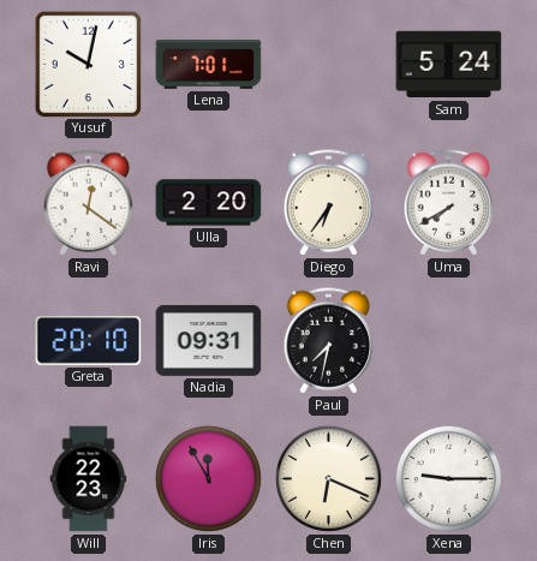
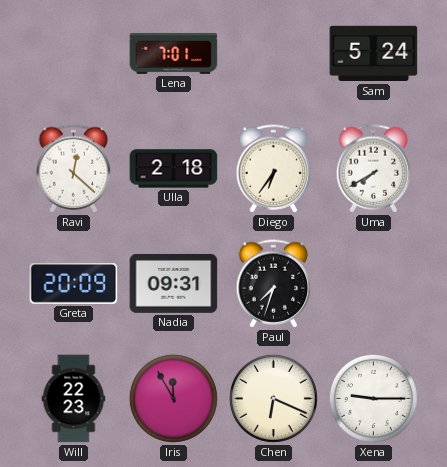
Yusuf: 10:02 -> none (88, 64)
Ravi: 12:21 -> 12:22 (74, 169)
Ulla: 2:20 -> 2:18 (174, 169)
Greta: 20:10 -> 20:09 (74, 284)
Paul: 7:32 -> 7:33 (274, 284)
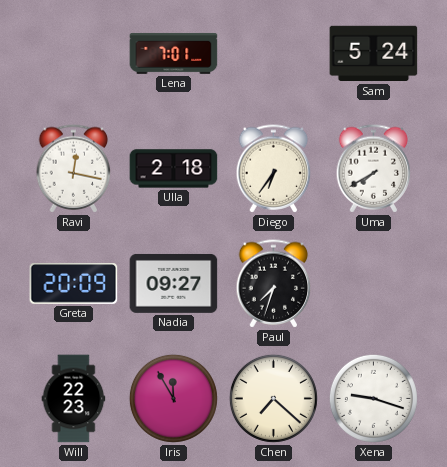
Ravi: 12:22 -> 12:17 (74, 169)
Nadia: 09:31 -> 09:27 (174, 284)
Chen: 6:19 -> 7:22 (273, 398)
Xena: 9:15 -> 9:18 (373, 398)
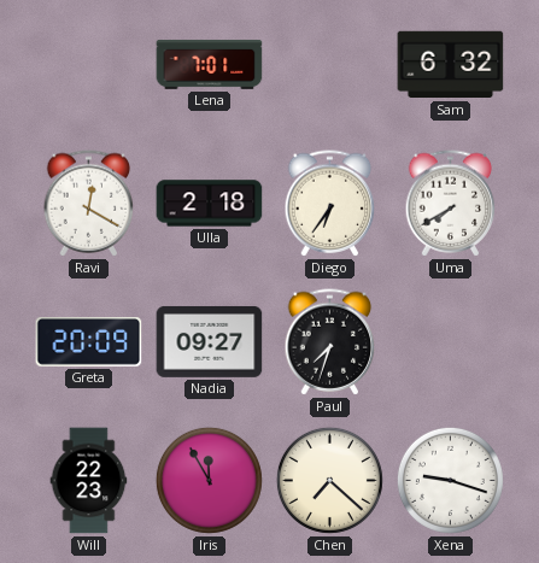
Sam: 5:24 -> 6:32 (451, 65)
Ravi: 12:17 -> 12:20 (89, 204)
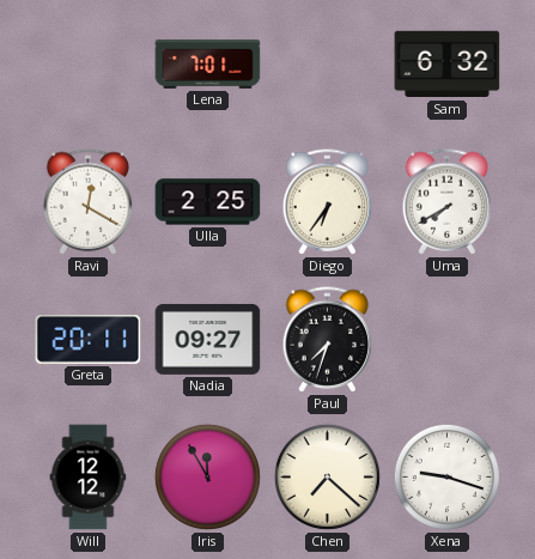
Ulla: 2:18 -> 2:25 (208, 202)
Greta: 20:09 -> 20:11 (89, 340)
Will: 22:23 -> 12:12 (89, 478)
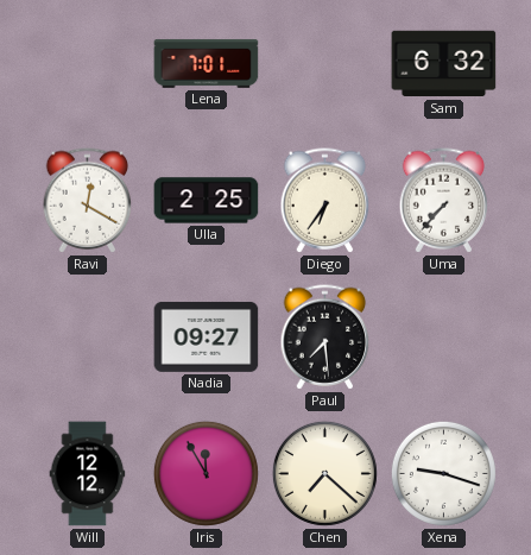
Uma: 7:40 -> 7:37 (444, 201)
Greta: 20:11 -> none (89, 340)
Paul: 7:33 -> 7:29 (325, 338)
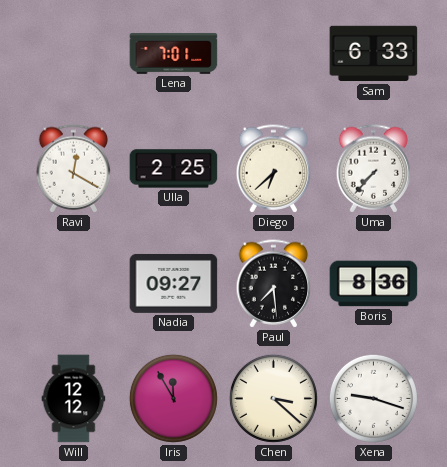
Sam: 6:32 -> 6:33 (374, 54)
Diego: 6:36 -> 6:38 (274, 169)
Boris: none -> 8:36 (374, 284)
Chen: 7:22 -> 3:22 (273, 398)
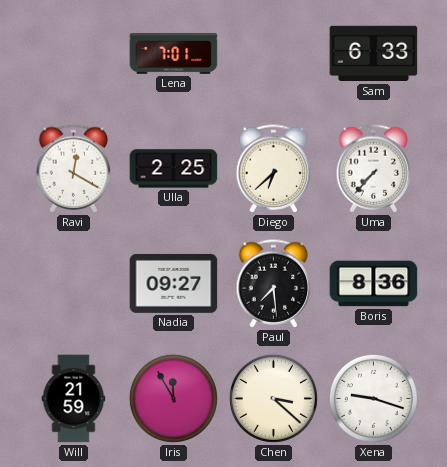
Will: 12:12 -> 21:59 (74, 399)
